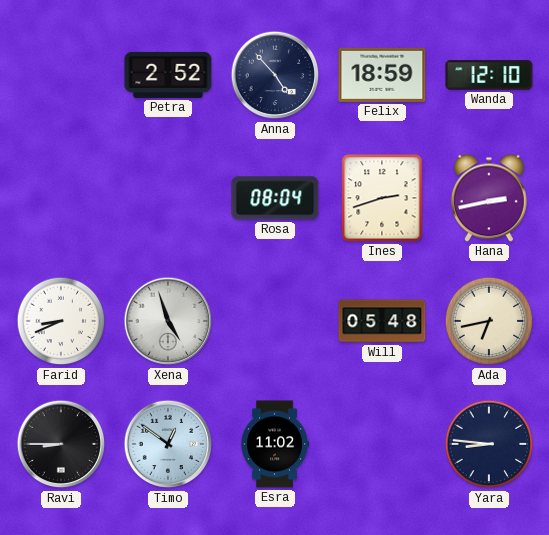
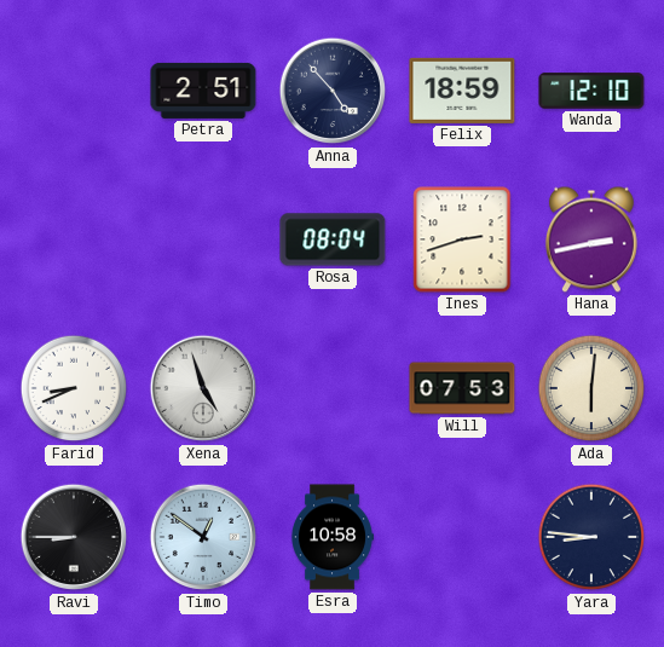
Petra: 2:52 -> 2:51 (203, 91)
Will: 05:48 -> 07:53 (462, 388)
Ada: 6:43 -> 6:01 (591, 388)
Esra: 11:02 -> 10:58 (333, 537)
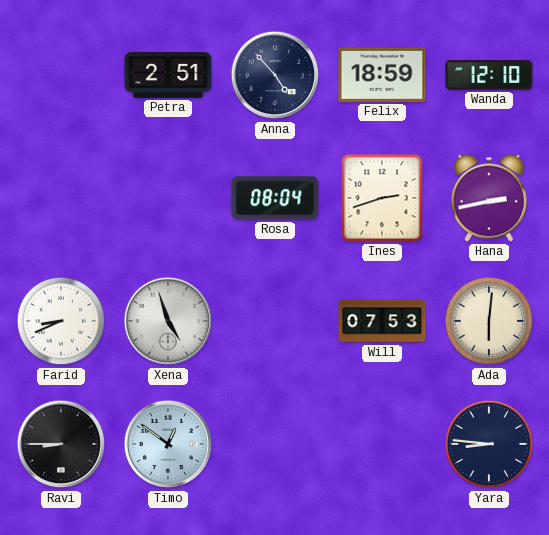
Esra: 10:58 -> none (333, 537)
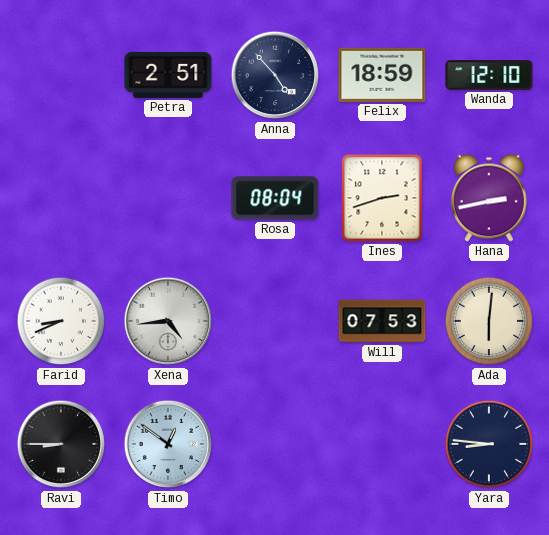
Xena: 4:57 -> 4:44 (168, 321)
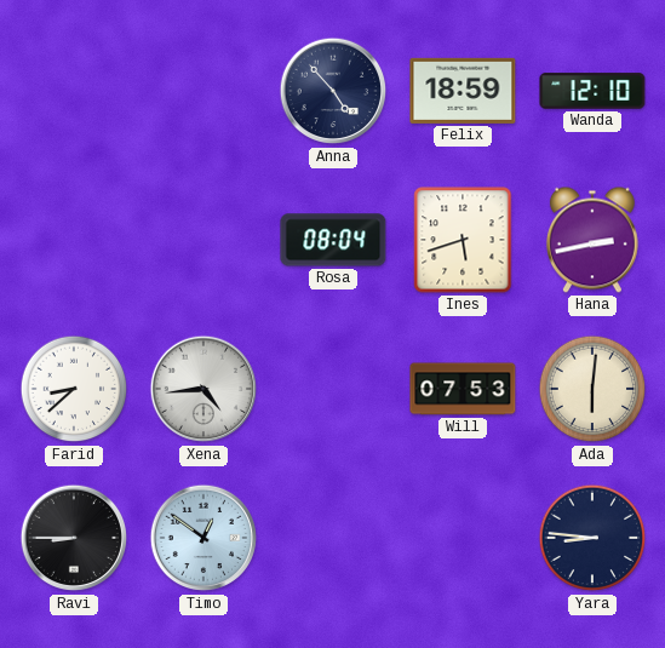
Petra: 2:51 -> none (168, 75)
Ines: 2:42 -> 5:42 (463, 240)
Farid: 8:41 -> 8:38 (74, 389)
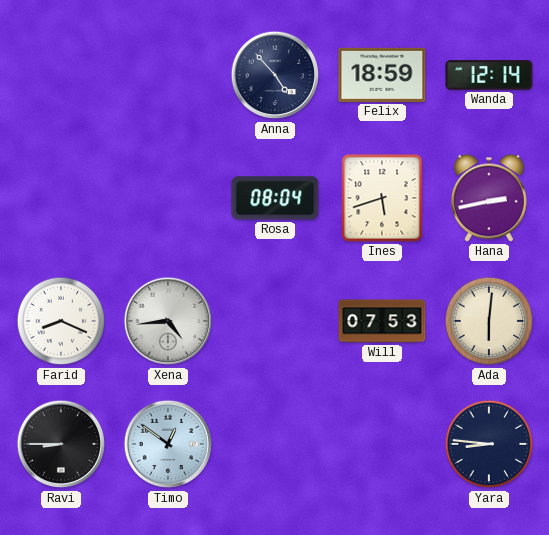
Wanda: 12:10 -> 12:14 (489, 75)
Farid: 8:38 -> 8:19 (61, 321)
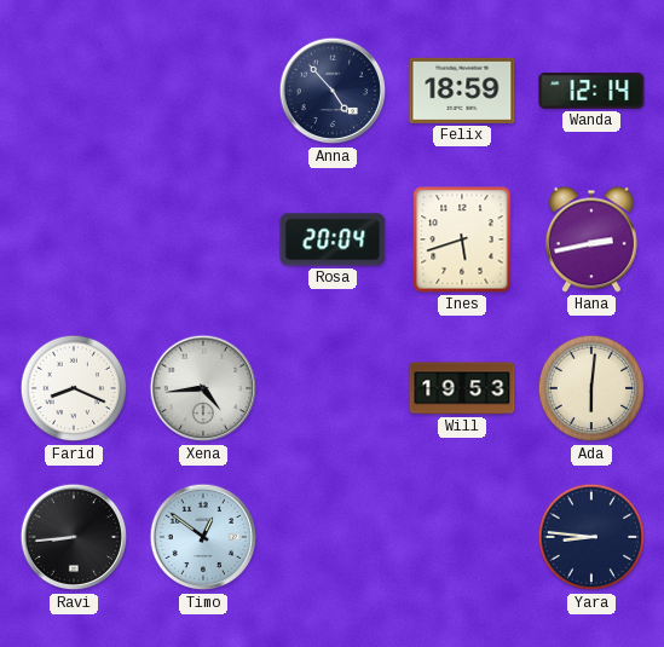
Rosa: 08:04 -> 20:04 (333, 239)
Will: 07:53 -> 19:53 (462, 388)
Ravi: 8:45 -> 8:44 (74, 537)
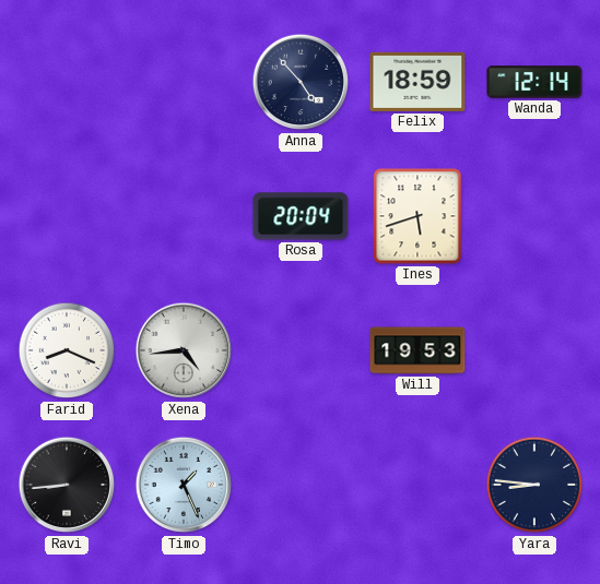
Hana: 2:43 -> none (591, 239)
Ada: 6:01 -> none (591, 388)
Timo: 12:51 -> 1:26 (184, 485)
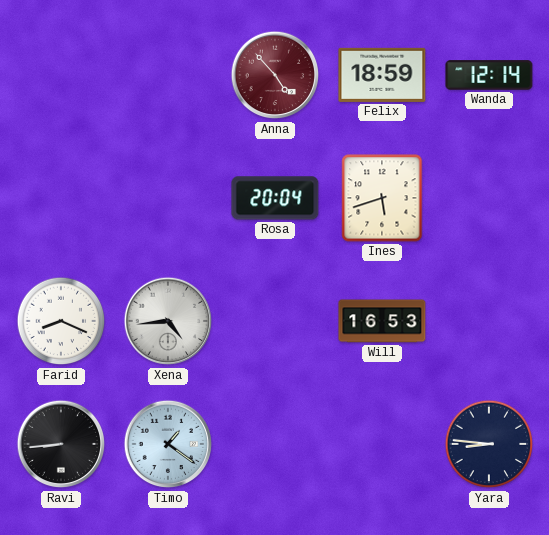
Anna dial: navy -> burgundy (275, 75)
Will: 19:53 -> 16:53 (382, 321)
Timo: 1:26 -> 1:21 (168, 444)
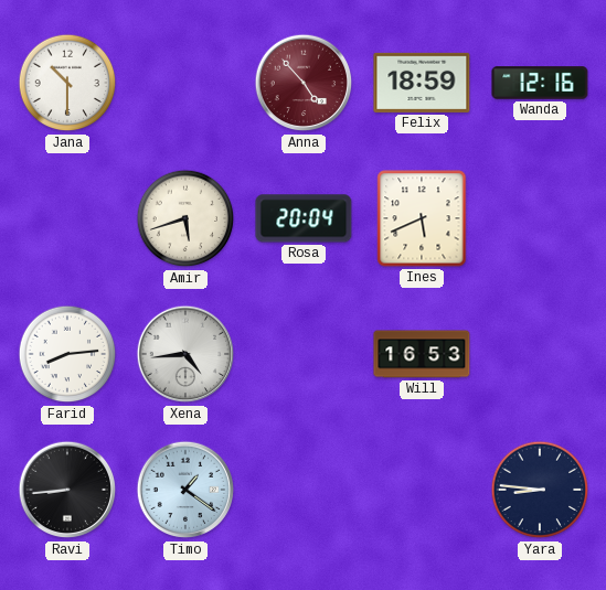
Jana: none -> 10:30 (67, 83)
Wanda: 12:14 -> 12:16 (540, 83)
Amir: none -> 5:42 (185, 218)
Ines: 5:42 -> 5:41 (422, 218)
Farid: 8:19 -> 8:14 (67, 354)
